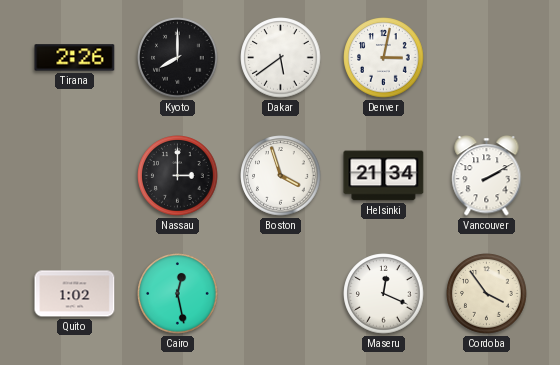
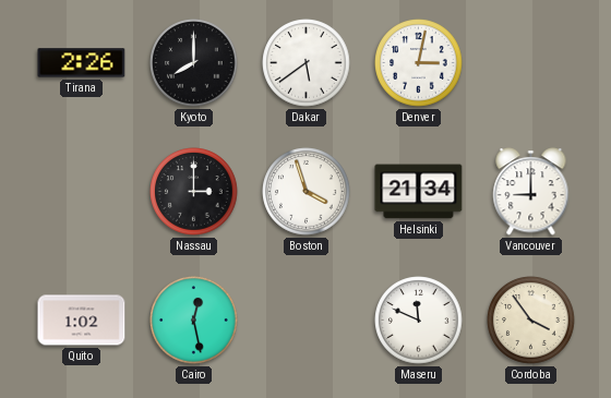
Vancouver: 2:10 -> 9:00 (531, 192)
Maseru: 12:19 -> 11:49 (419, 321)
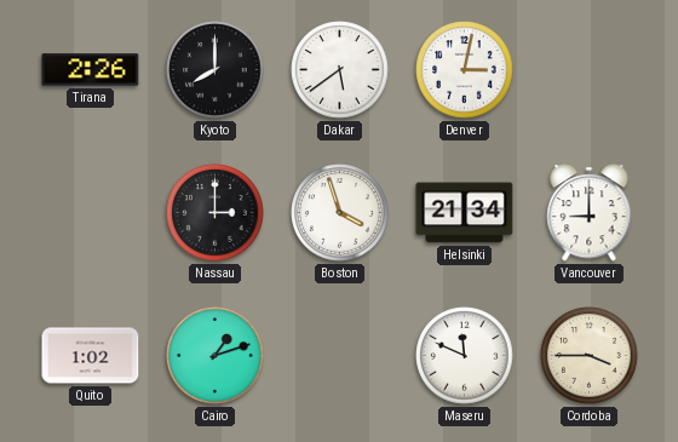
Cairo: 12:28 -> 1:12 (216, 356)
Cordoba: 3:54 -> 3:45 (590, 356)
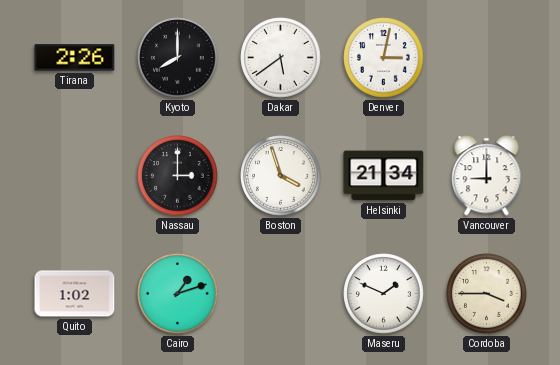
Maseru: 11:49 -> 1:49 (384, 294)
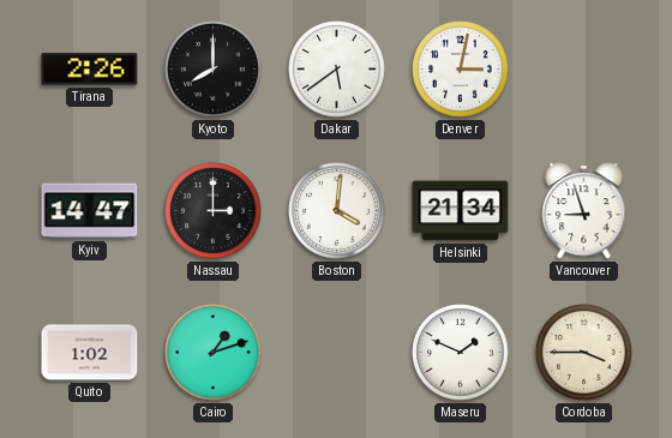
Kyiv: none -> 14:47 (90, 211)
Boston: 3:57 -> 4:01 (337, 211)
Vancouver: 9:00 -> 8:57 (584, 211)
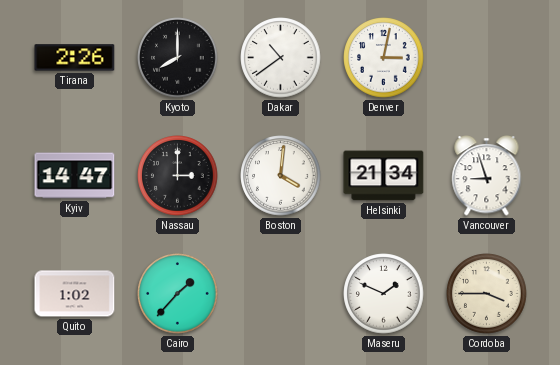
Dakar: 5:39 -> 10:39 (281, 58)
Cairo: 1:12 -> 1:37 (178, 294)
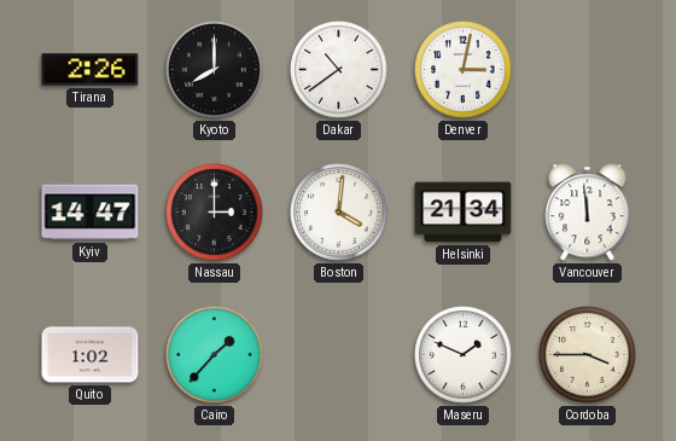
Vancouver: 8:57 -> 11:59 (588, 213)
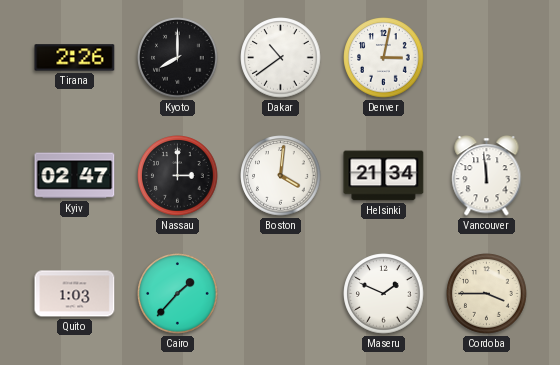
Kyiv: 14:47 -> 02:47 (75, 176)
Quito: 1:02 -> 1:03 (75, 294)
